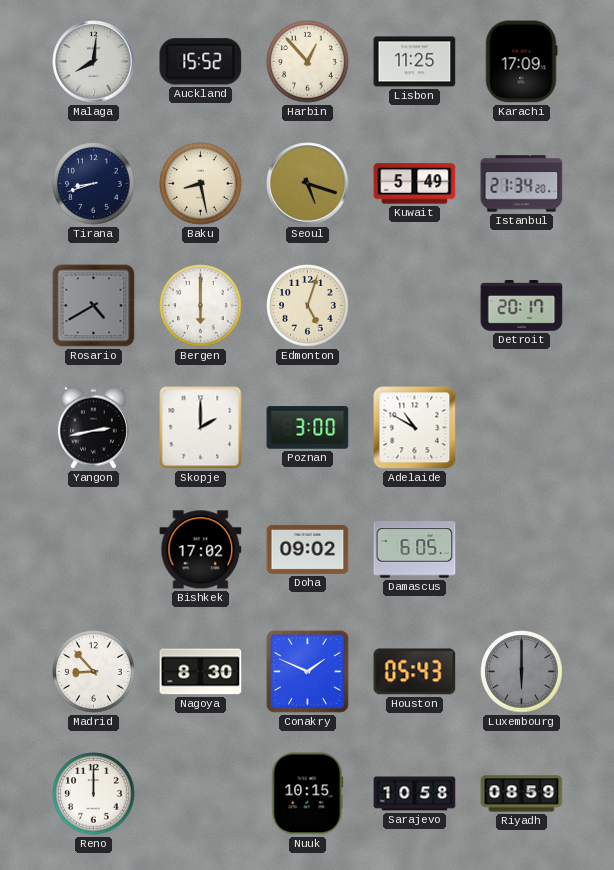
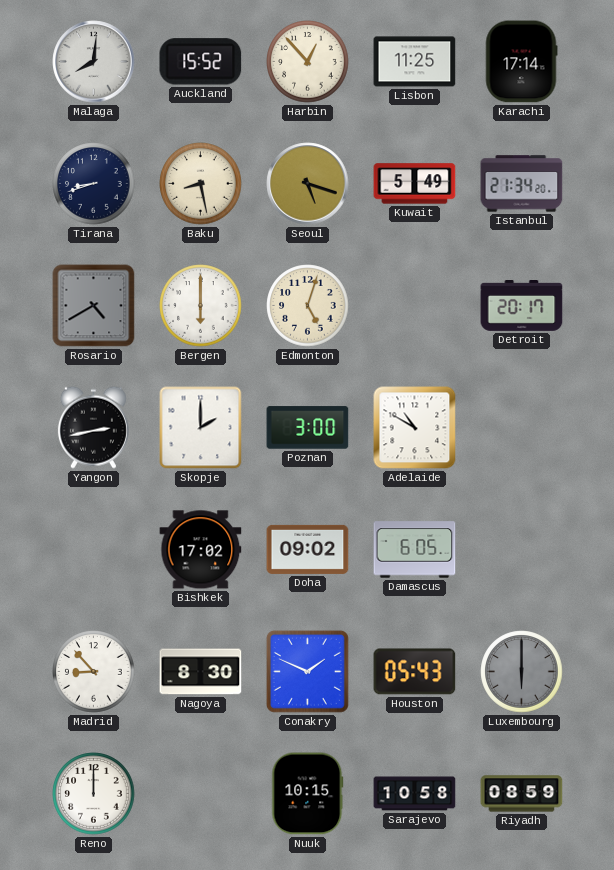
Karachi: 17:09 -> 17:14 (521, 62)
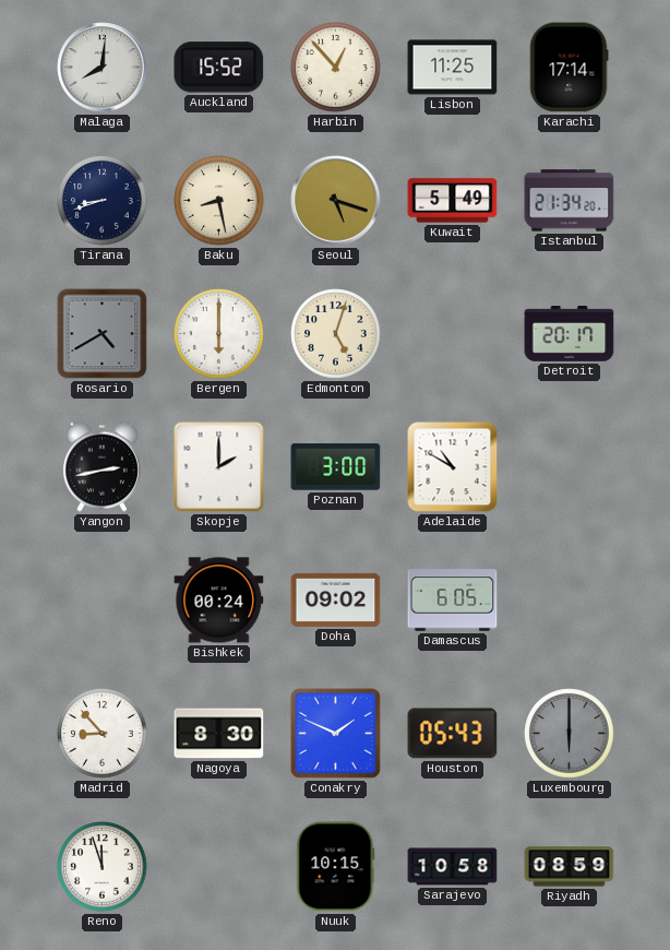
Bishkek: 17:02 -> 00:24 (219, 601)
Reno: 12:00 -> 11:57 (103, 867)
